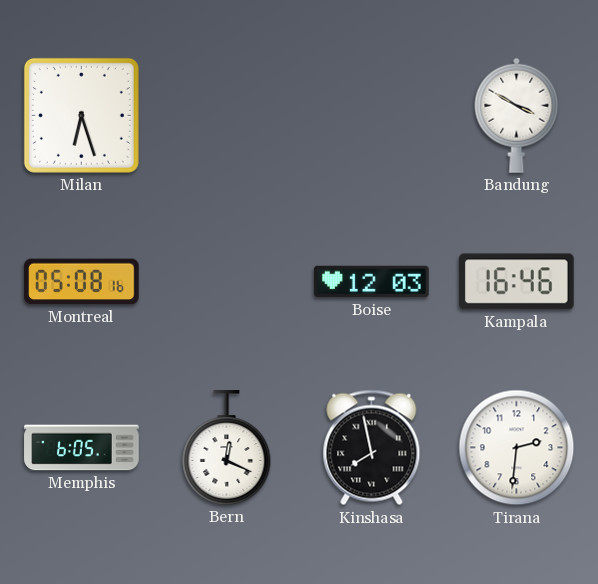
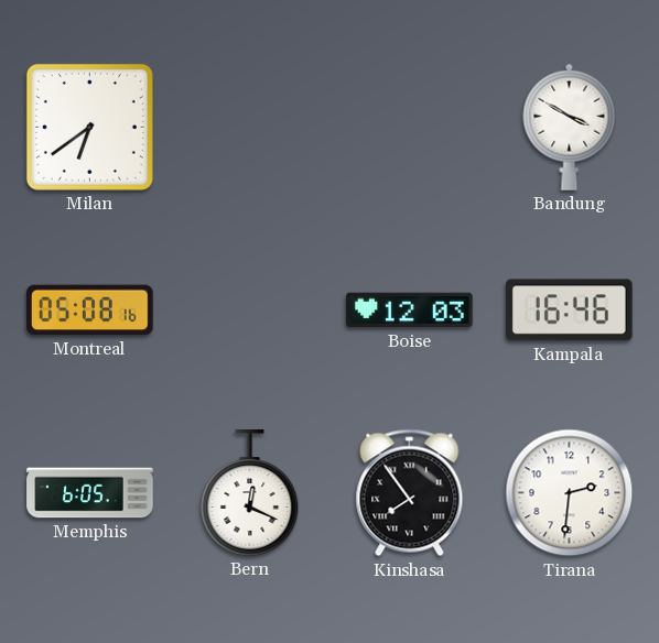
Milan: 6:27 -> 6:39 (89, 127)
Kinshasa: 7:58 -> 7:54 (410, 493)
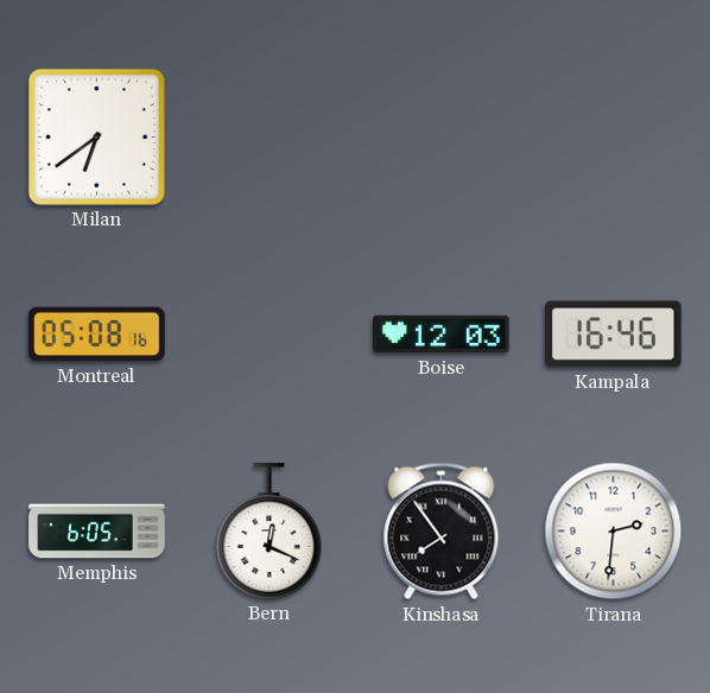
Bandung: 3:50 -> none (570, 127)
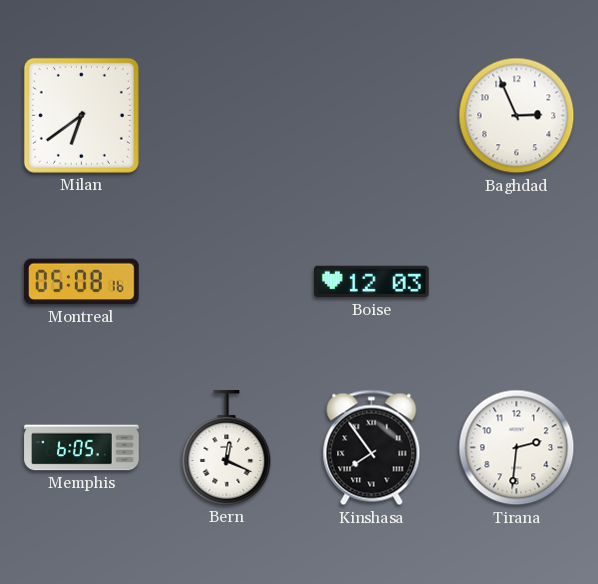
Baghdad: none -> 2:56 (517, 116)
Kampala: 16:46 -> none (614, 335)
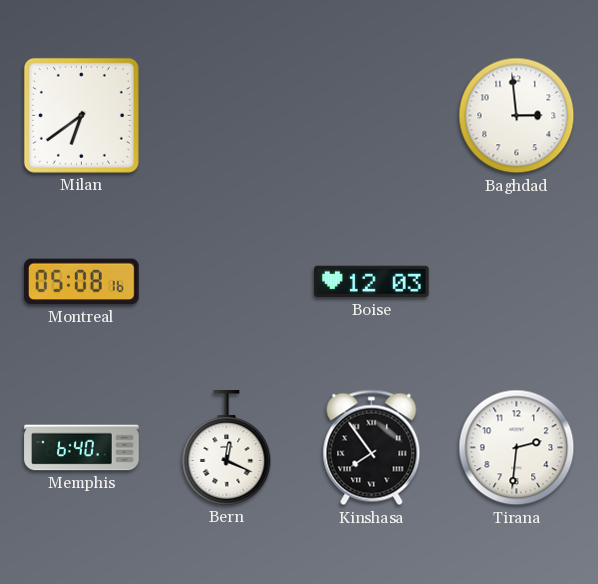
Baghdad: 2:56 -> 2:59 (517, 116)
Memphis: 6:05 -> 6:40 (82, 448)
